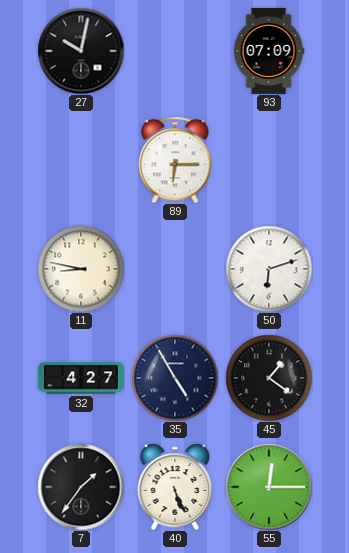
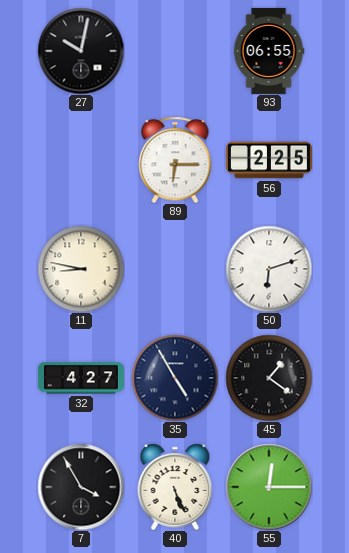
93: 07:09 -> 06:55 (269, 51)
56: none -> 2:25 (269, 160)
7: 1:36 -> 3:55 (81, 487)
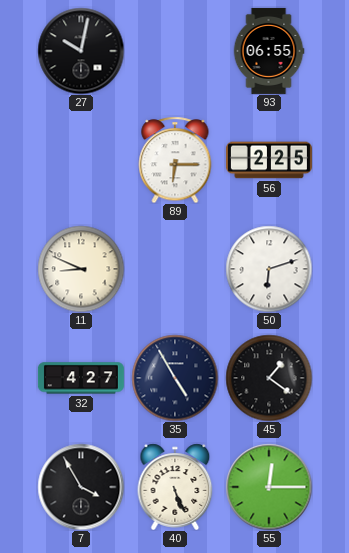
11: 8:47 -> 8:49 (81, 269)
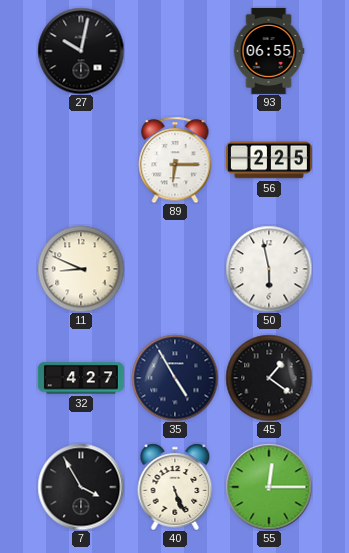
50: 6:12 -> 5:58 (269, 269)
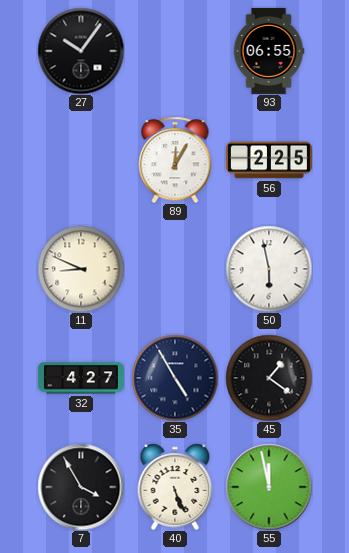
27: 10:02 -> 10:06 (81, 51)
89: 6:15 -> 12:05 (175, 160)
55: 12:15 -> 11:58 (269, 487)
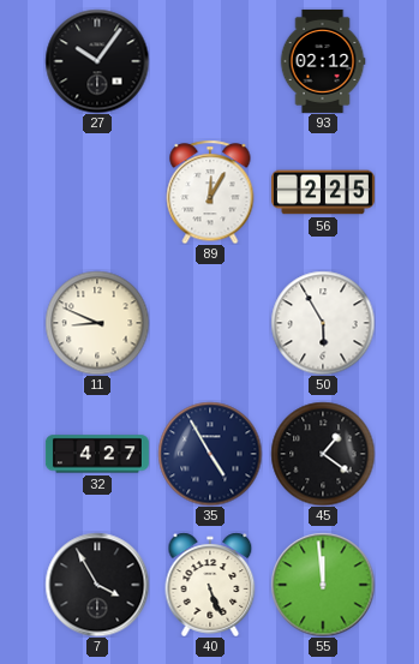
93: 06:55 -> 02:12 (323, 61)
50: 5:58 -> 5:55 (323, 323)
55: 11:58 -> 11:59 (323, 585)
